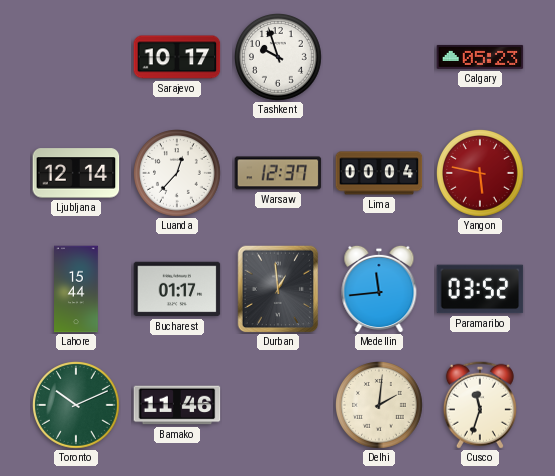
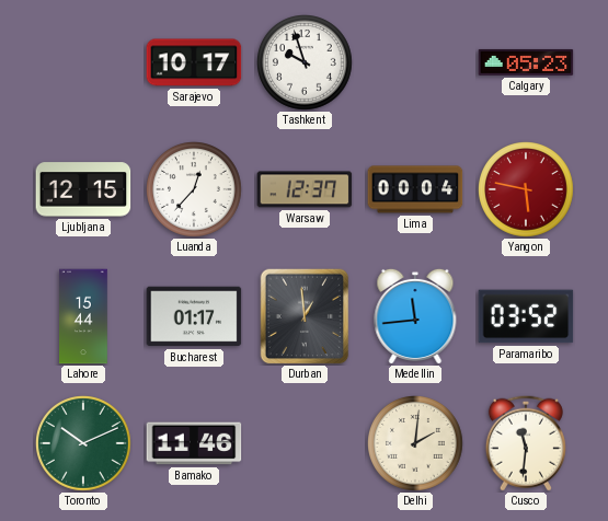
Ljubljana: 12:14 -> 12:15 (83, 189)
Cusco: 11:33 -> 11:31 (526, 443)
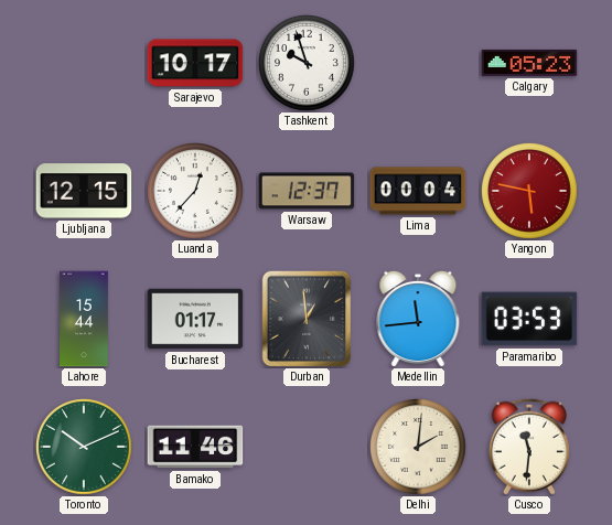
Paramaribo: 03:52 -> 03:53 (529, 319)
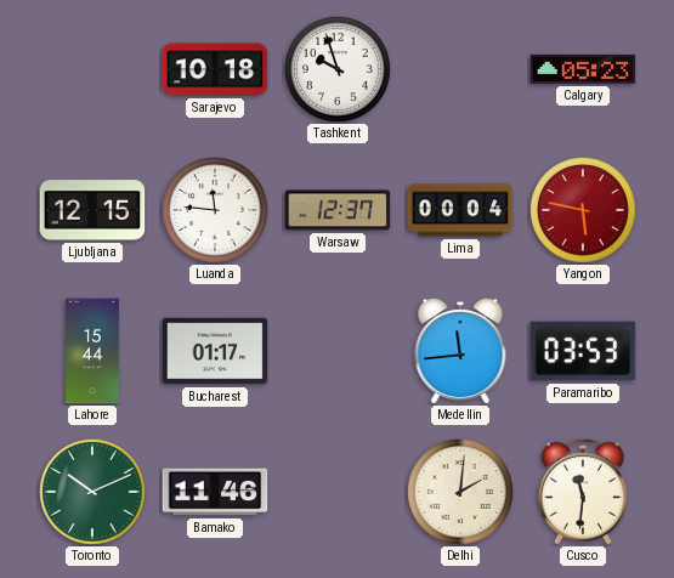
Sarajevo: 10:17 -> 10:18 (215, 69)
Luanda: 12:37 -> 11:46 (216, 211)
Durban: 12:59 -> none (307, 319)
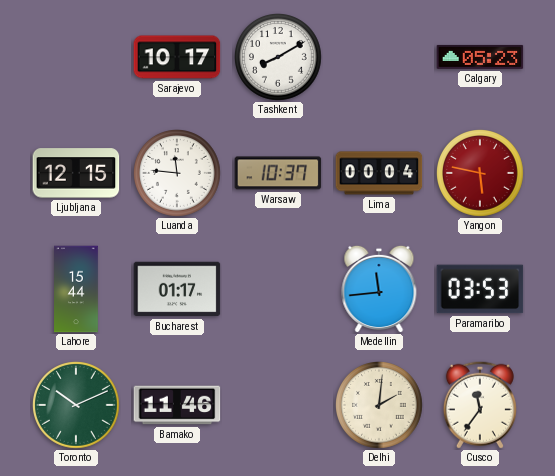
Sarajevo: 10:18 -> 10:17 (177, 57)
Tashkent: 9:57 -> 8:10 (279, 58)
Warsaw: 12:37 -> 10:37 (278, 173)
Cusco: 11:31 -> 11:36 (480, 405)
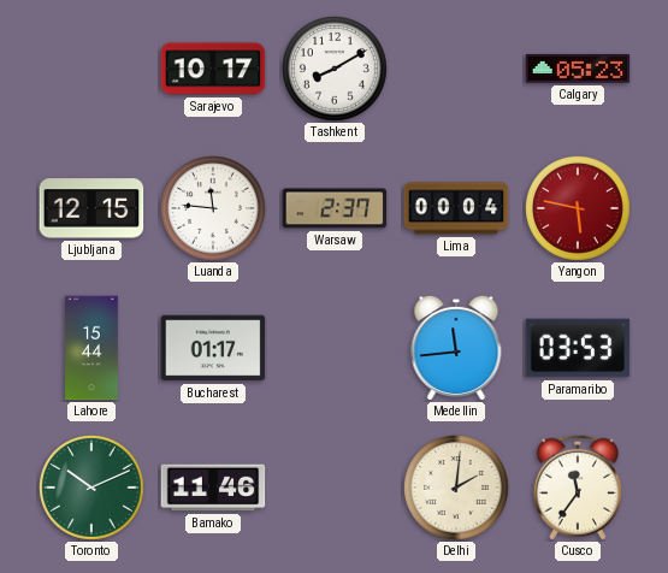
Warsaw: 10:37 -> 2:37 (335, 208)
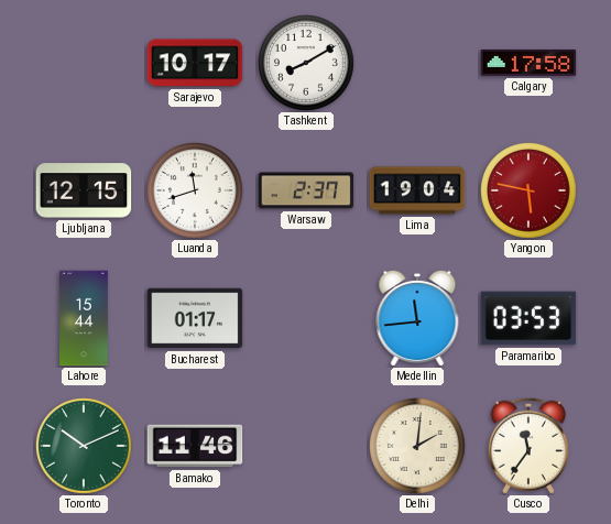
Calgary: 05:23 -> 17:58 (528, 63)
Luanda: 11:46 -> 11:42 (196, 192)
Lima: 00:04 -> 19:04 (417, 190)
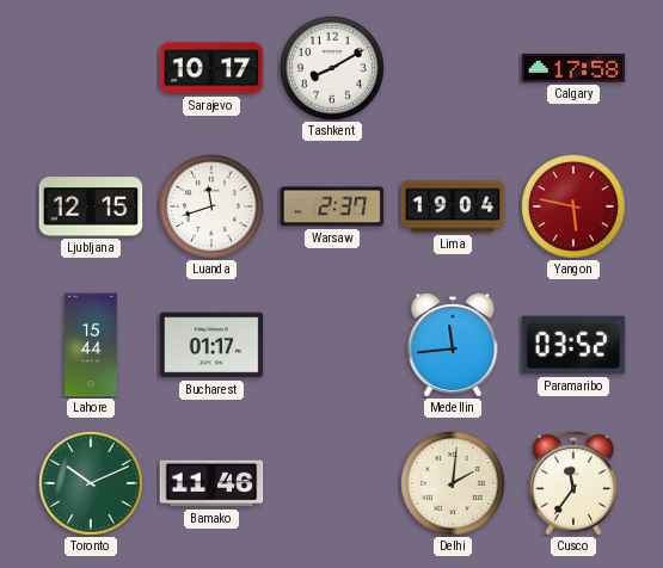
Paramaribo: 03:53 -> 03:52 (573, 345)
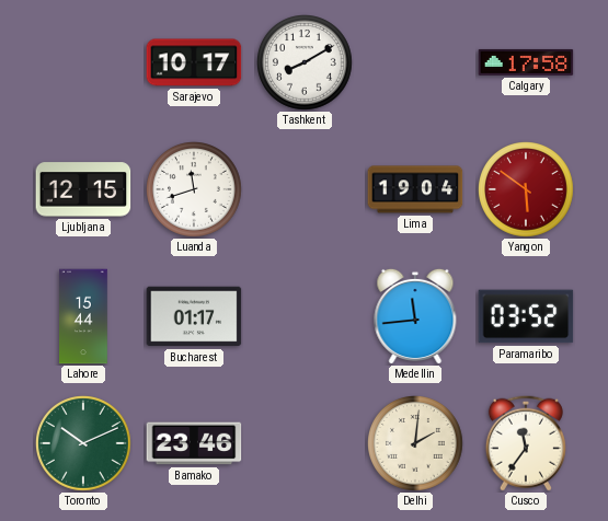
Warsaw: 2:37 -> none (332, 206)
Yangon: 5:47 -> 5:51 (527, 190)
Bamako: 11:46 -> 23:46 (194, 443)
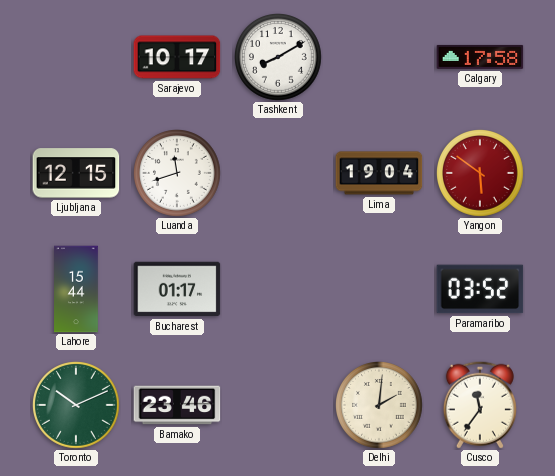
Medellin: 11:44 -> none (415, 316)
